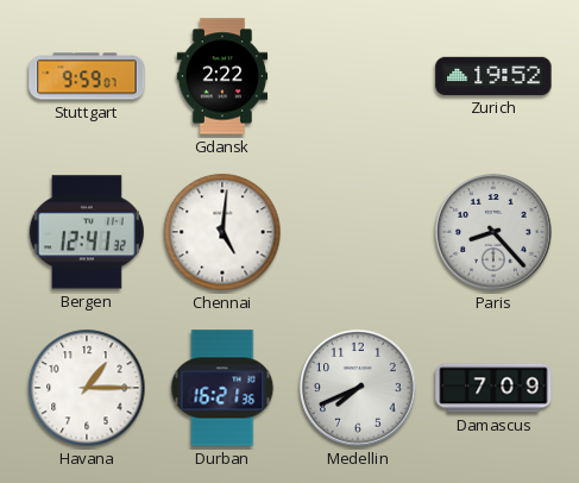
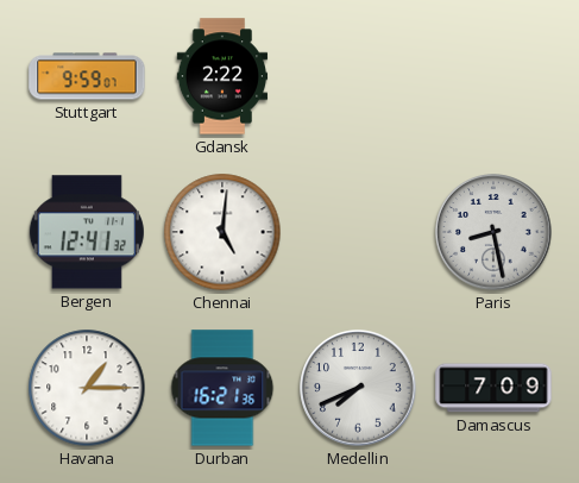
Zurich: 19:52 -> none (493, 76)
Paris: 8:23 -> 8:28 (493, 232)
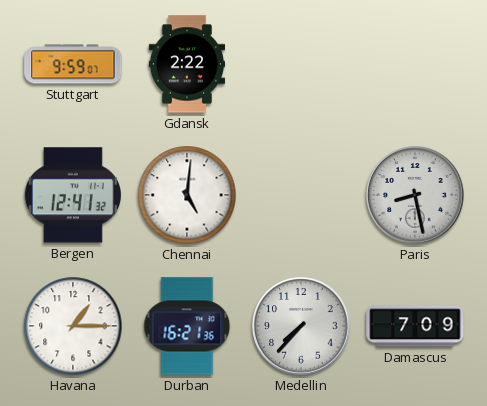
Medellin: 7:41 -> 7:37 (301, 326)
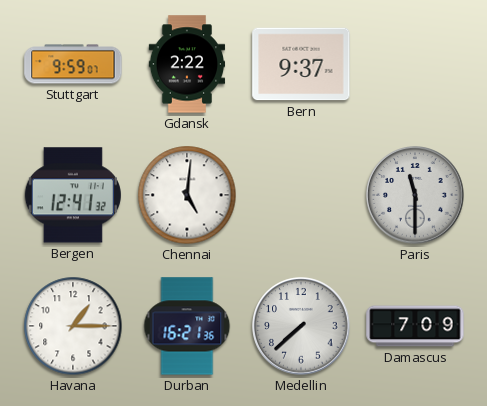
Bern: none -> 9:37 (301, 64)
Paris: 8:28 -> 11:30 (415, 195)
Medellin: 7:37 -> 7:38 (301, 326)
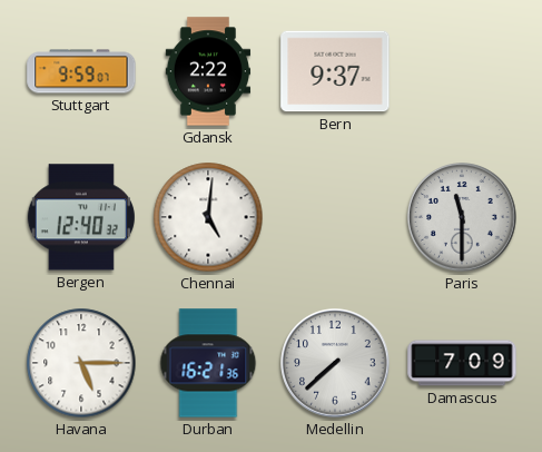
Bergen: 12:41 -> 12:40 (81, 217)
Havana: 1:15 -> 5:15 (81, 363)
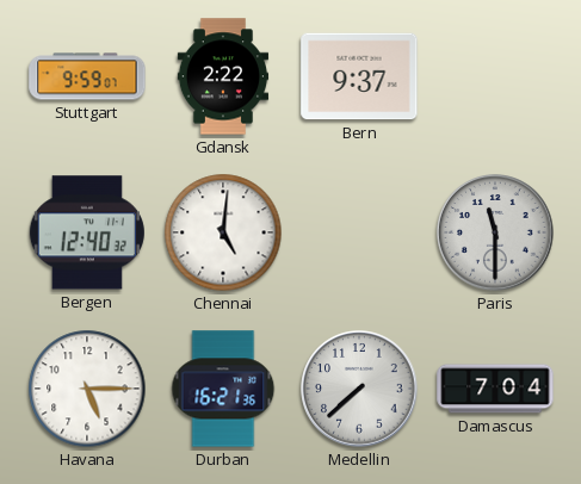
Damascus: 7:09 -> 7:04 (495, 389)
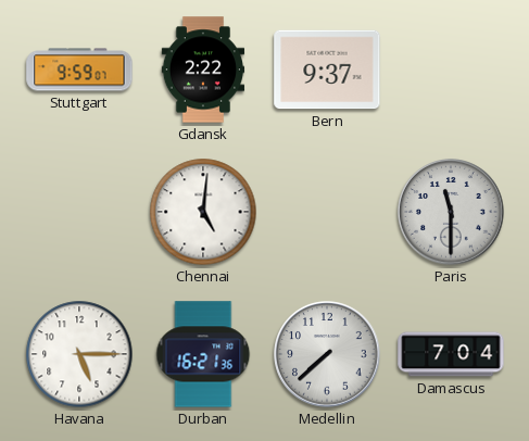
Bergen: 12:40 -> none (87, 232)
